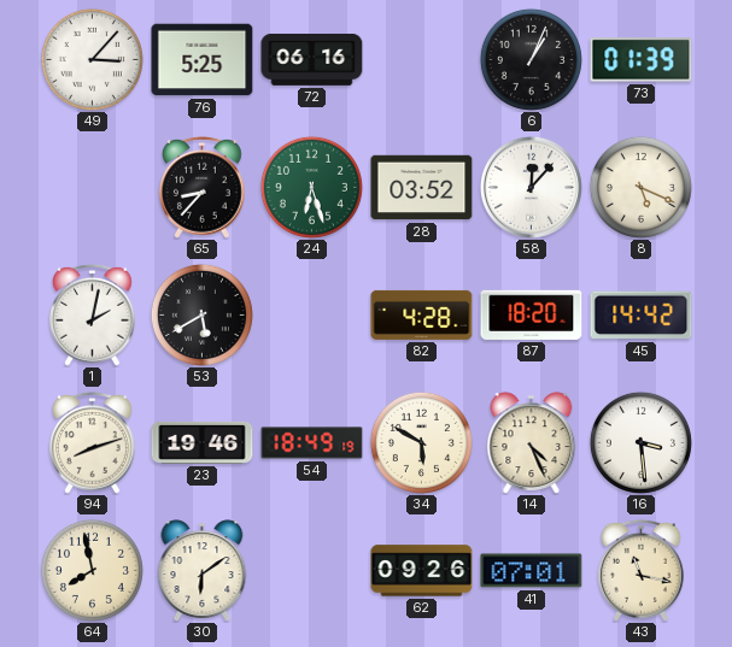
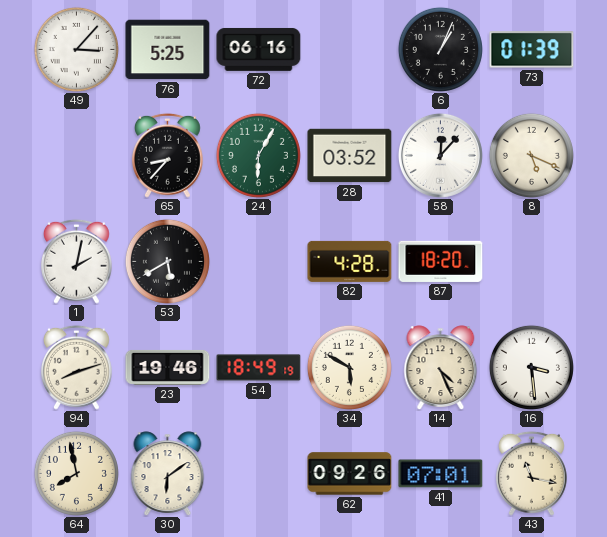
24: 6:27 -> 6:05 (258, 155)
45: 14:42 -> none (642, 316)
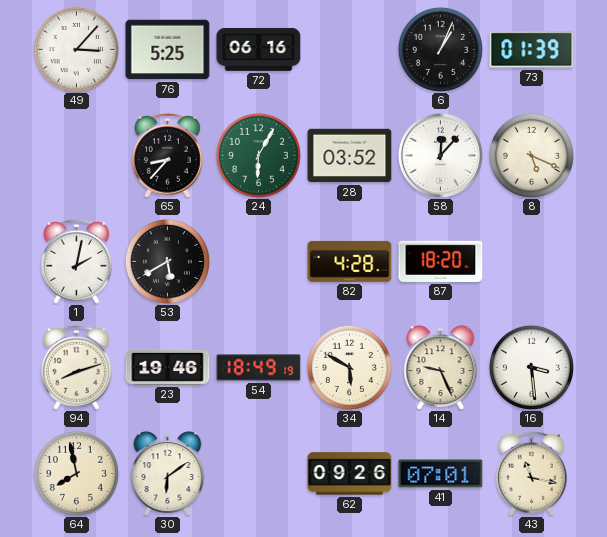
14: 4:26 -> 9:26 (441, 368)
